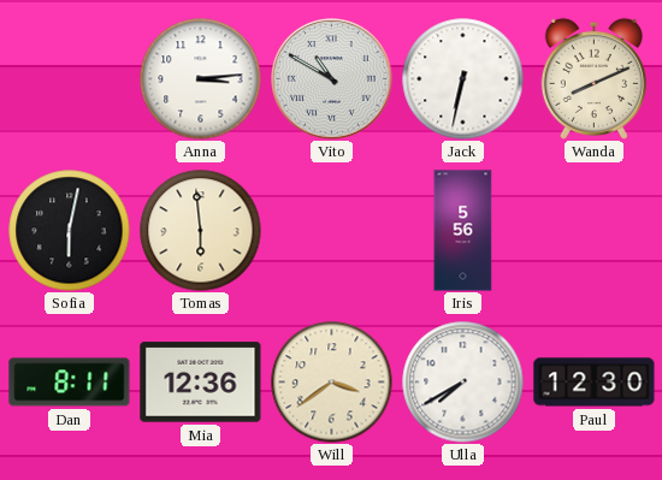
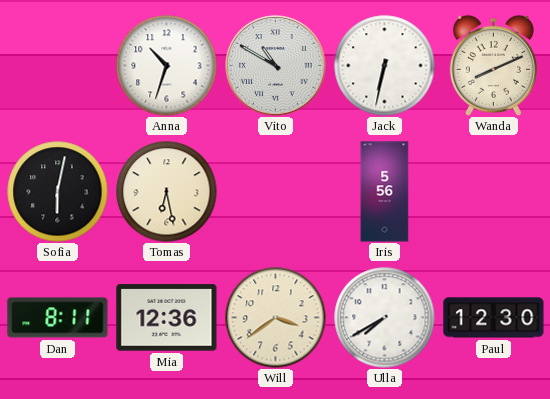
Anna: 3:14 -> 10:33 (167, 66)
Tomas: 5:59 -> 6:28 (167, 192)
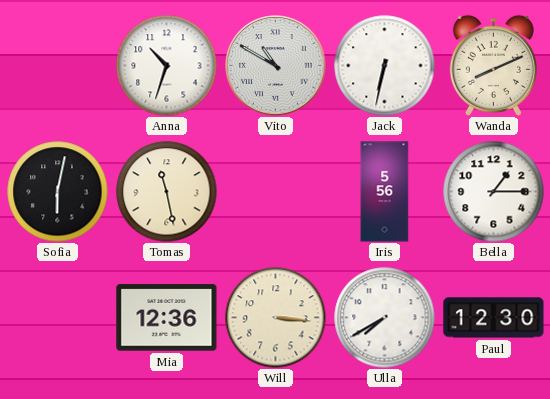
Tomas: 6:28 -> 11:28 (167, 192)
Bella: none -> 1:15 (494, 192)
Dan: 8:11 -> none (58, 318)
Will: 3:39 -> 3:16 (276, 318)
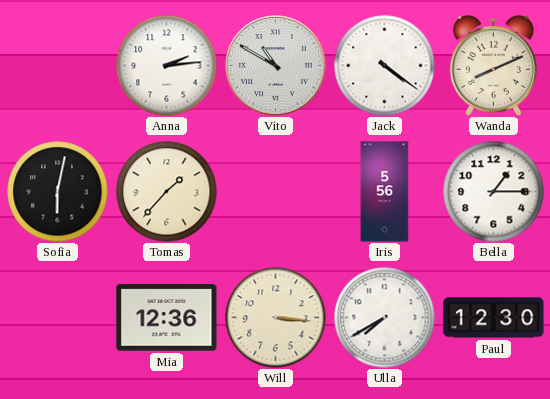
Anna: 10:33 -> 2:14 (167, 66)
Jack: 6:32 -> 4:21 (385, 66)
Tomas: 11:28 -> 1:37 (167, 192)
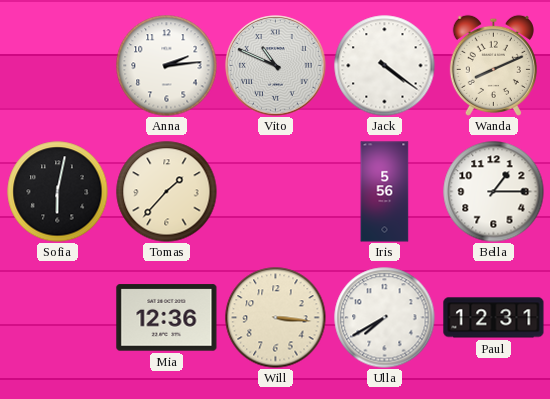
Vito: 10:50 -> 10:49 (276, 66)
Paul: 12:30 -> 12:31 (494, 318)
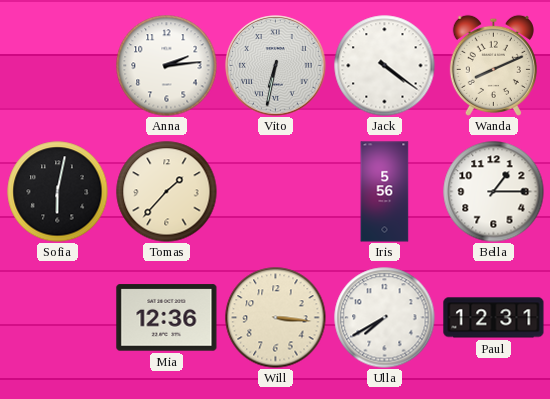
Vito: 10:49 -> 6:32 (276, 66)
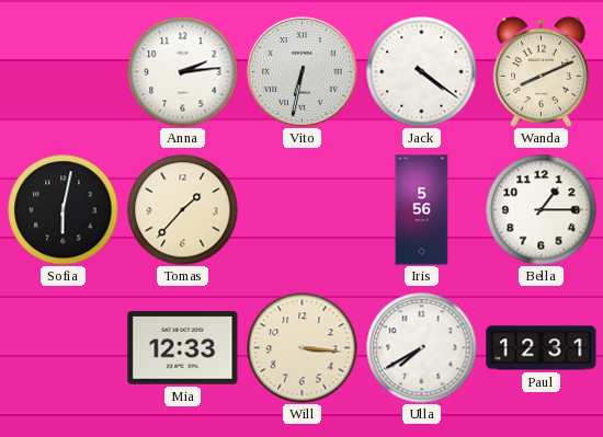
Mia: 12:36 -> 12:33 (183, 348)
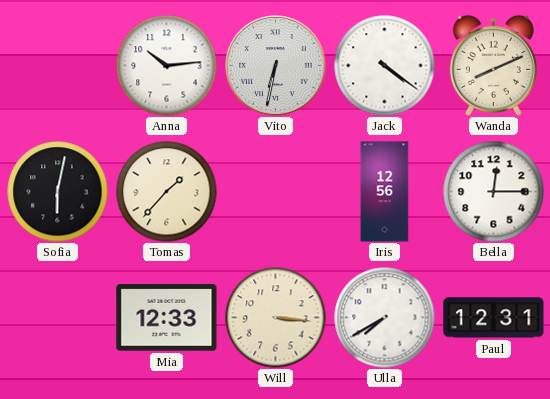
Anna: 2:14 -> 10:14 (167, 66)
Iris: 5:56 -> 12:56 (385, 192)
Bella: 1:15 -> 12:15 (494, 192)
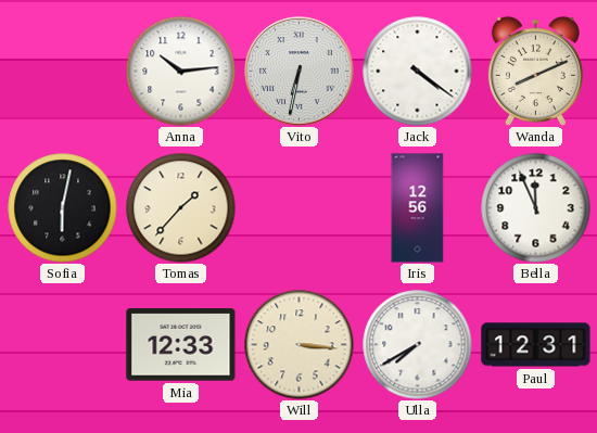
Bella: 12:15 -> 11:56 (536, 208)
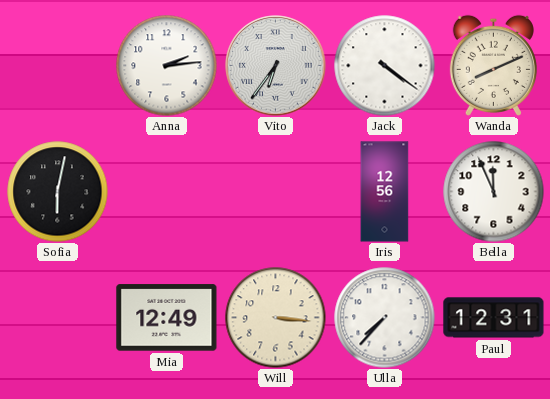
Anna: 10:14 -> 2:14 (167, 66)
Vito: 6:32 -> 6:36 (276, 66)
Tomas: 1:37 -> none (181, 208)
Mia: 12:33 -> 12:49 (167, 318)
Ulla: 7:40 -> 7:37 (385, 318)
